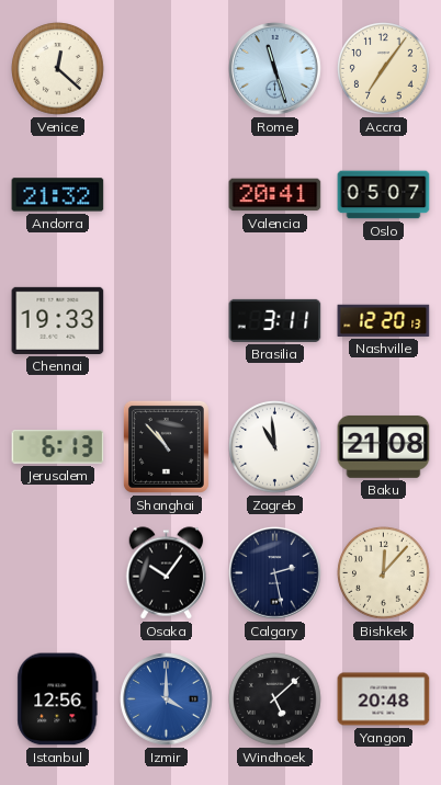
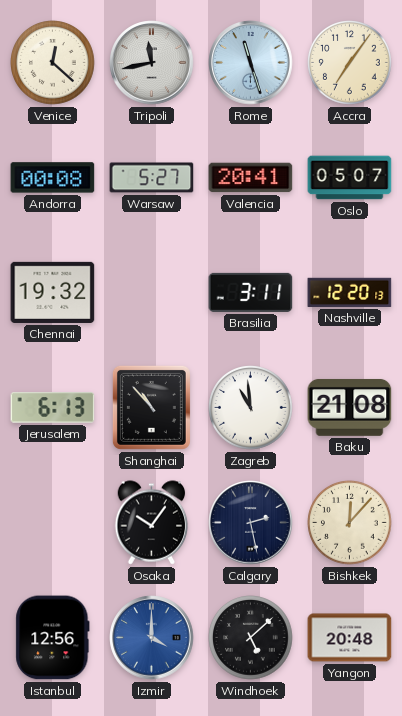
Tripoli: none -> 11:43 (152, 63)
Andorra: 21:32 -> 00:08 (53, 178)
Warsaw: none -> 5:27 (152, 178)
Chennai: 19:33 -> 19:32 (53, 292)
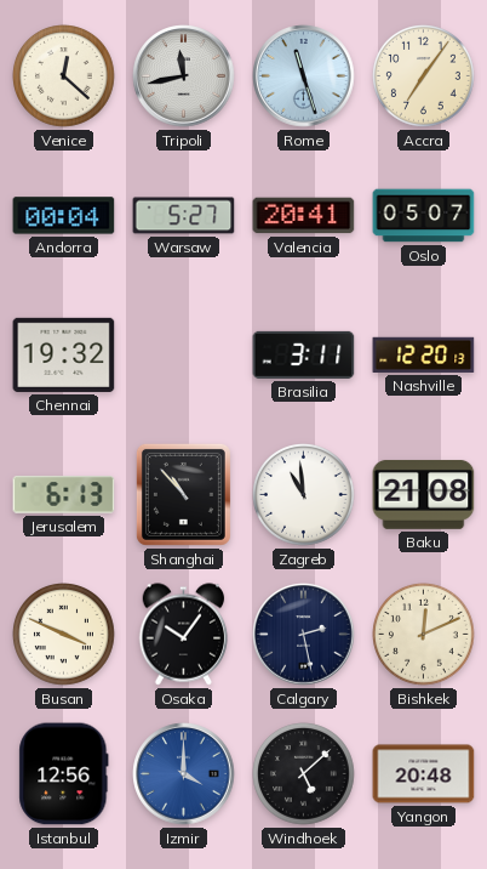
Andorra: 00:08 -> 00:04 (64, 216)
Busan: none -> 3:49 (64, 635)
Bishkek: 12:07 -> 12:11 (424, 635)
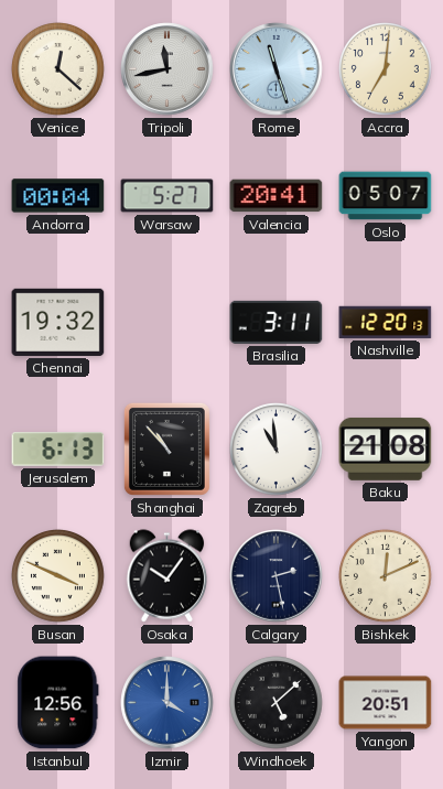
Accra: 7:06 -> 7:01 (386, 69)
Yangon: 20:48 -> 20:51 (386, 703)
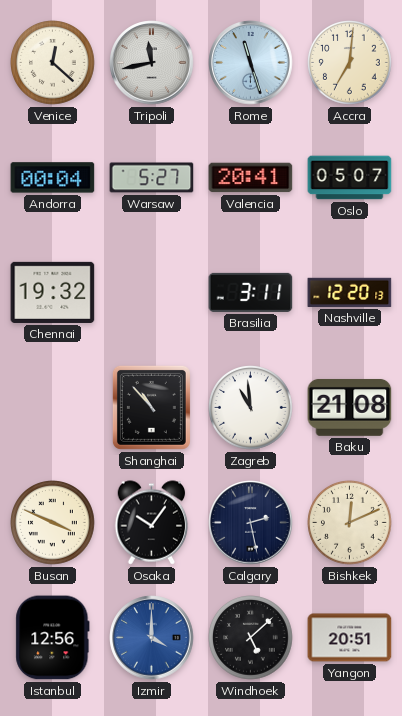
Jerusalem: 6:13 -> none (58, 450)
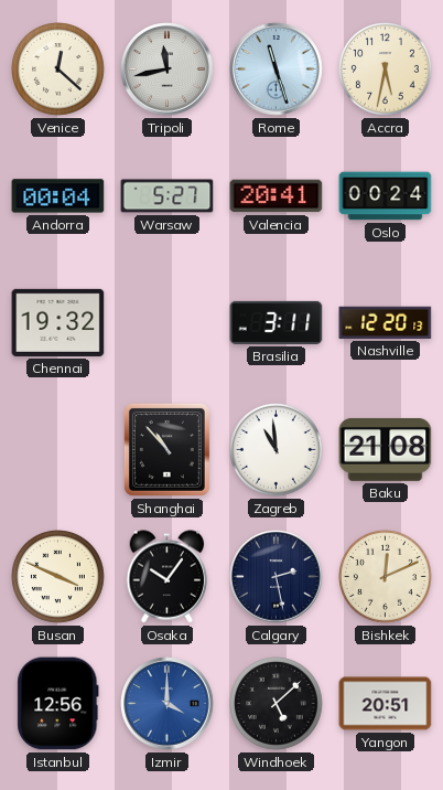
Accra: 7:01 -> 5:32 (386, 70)
Oslo: 05:07 -> 00:24 (386, 196)
